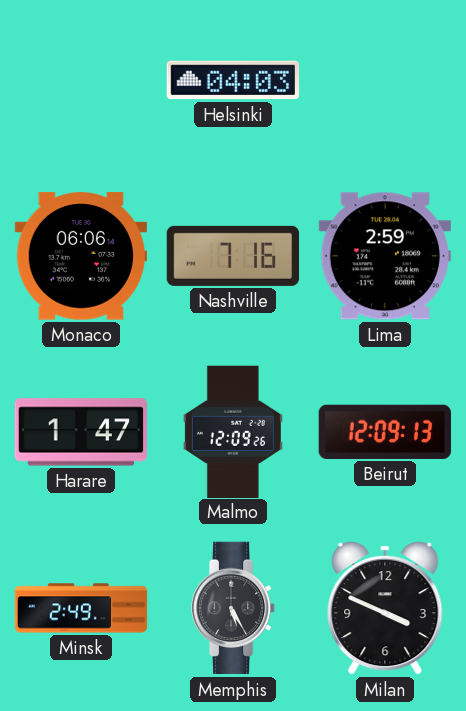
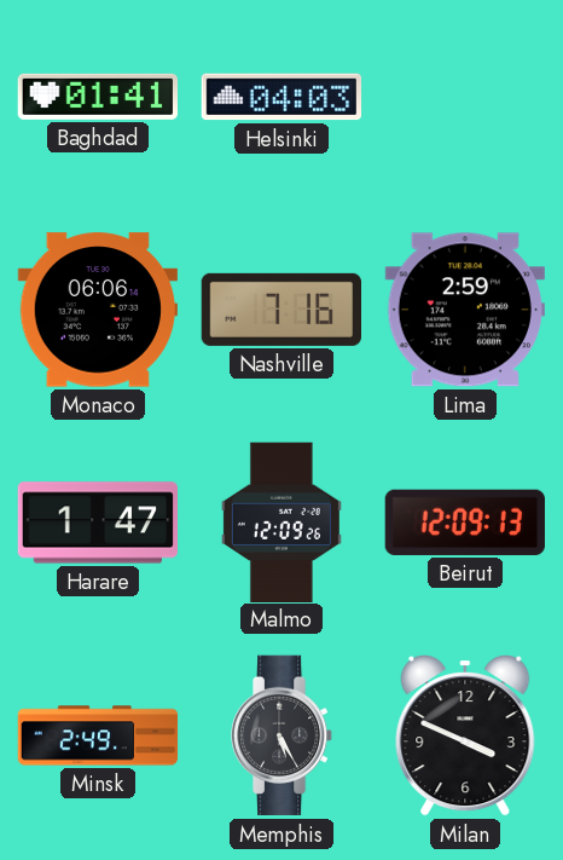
Baghdad: none -> 01:41 (98, 97)
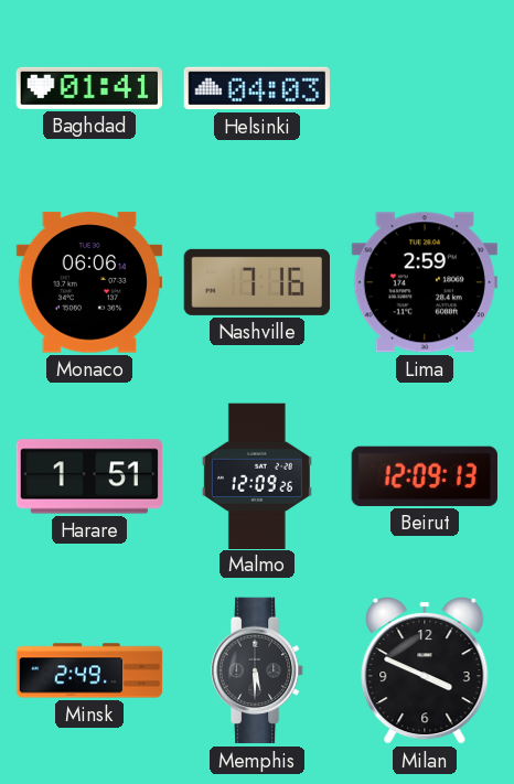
Harare: 1:47 -> 1:51 (88, 476)
Memphis: 5:25 -> 5:30 (257, 670)
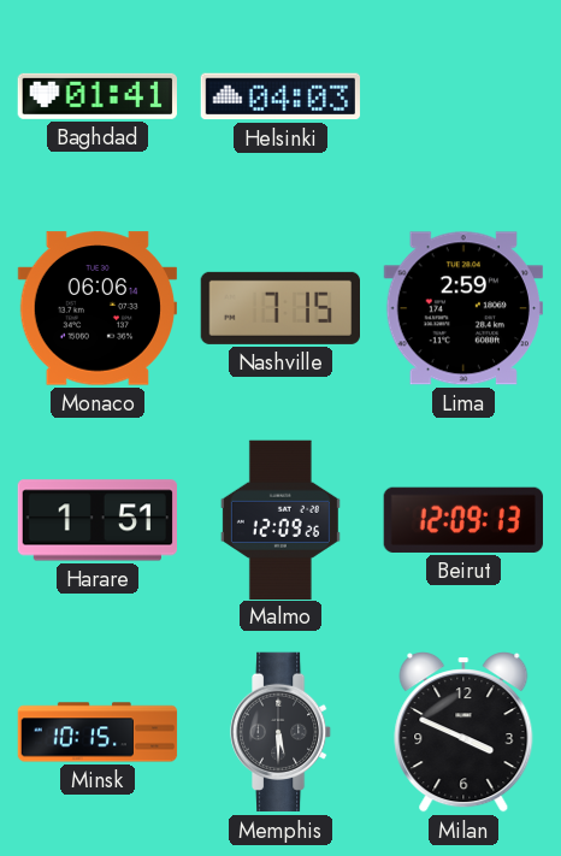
Nashville: 7:16 -> 7:15 (279, 308)
Minsk: 2:49 -> 10:15 (98, 732)
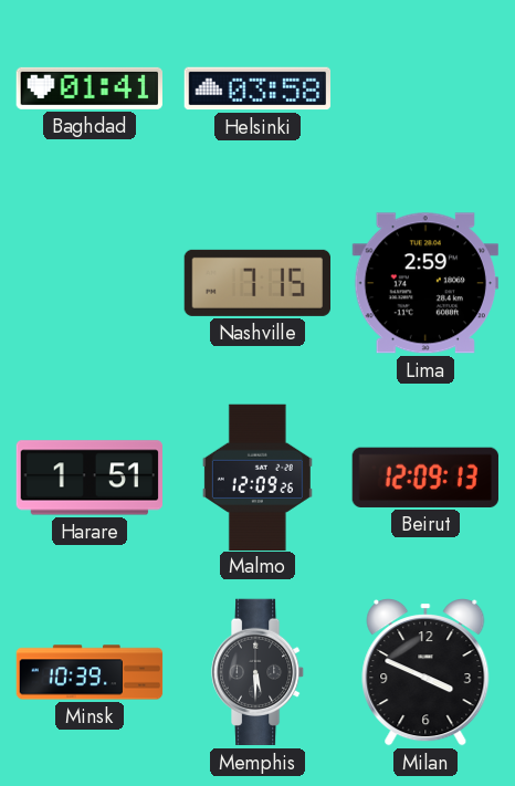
Helsinki: 04:03 -> 03:58 (257, 88)
Monaco: 06:06 -> none (96, 308)
Minsk: 10:15 -> 10:39 (90, 672)
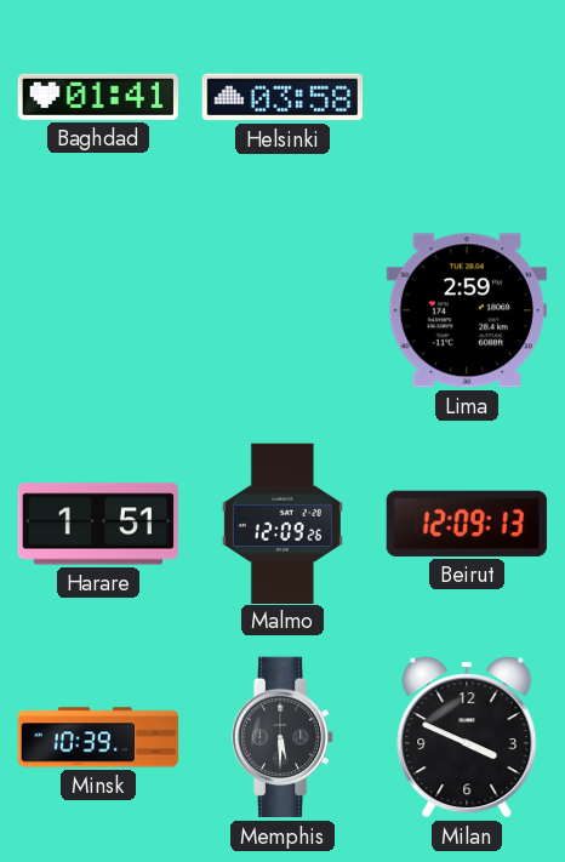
Nashville: 7:15 -> none (256, 283)
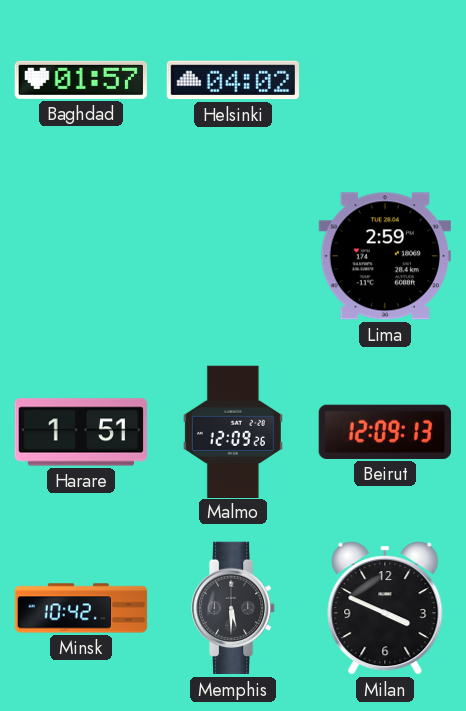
Baghdad: 01:41 -> 01:57 (81, 80)
Helsinki: 03:58 -> 04:02 (233, 80)
Minsk: 10:39 -> 10:42 (81, 608)
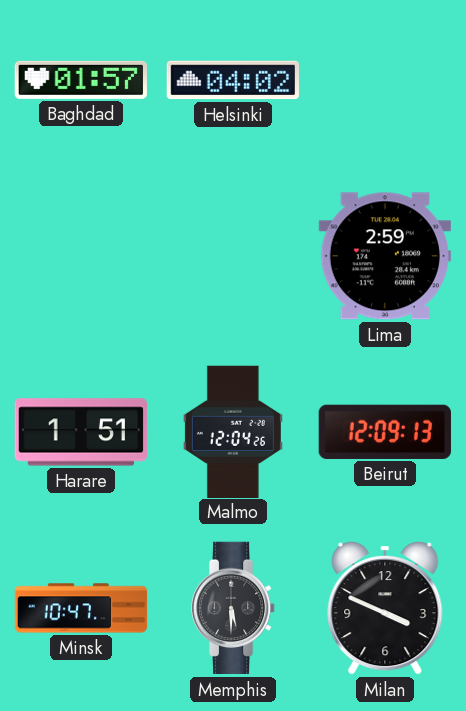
Malmo: 12:09 -> 12:04 (233, 431)
Minsk: 10:42 -> 10:47 (81, 608)
